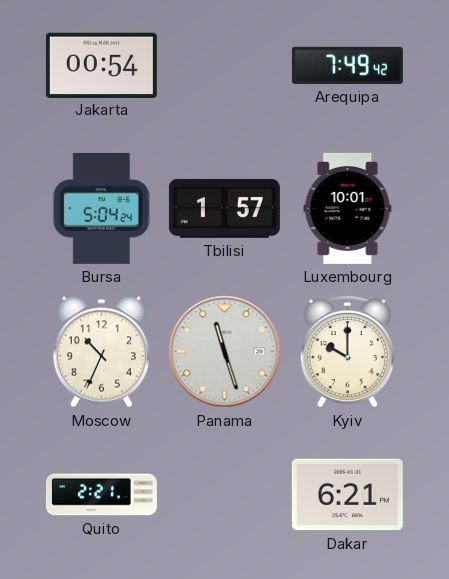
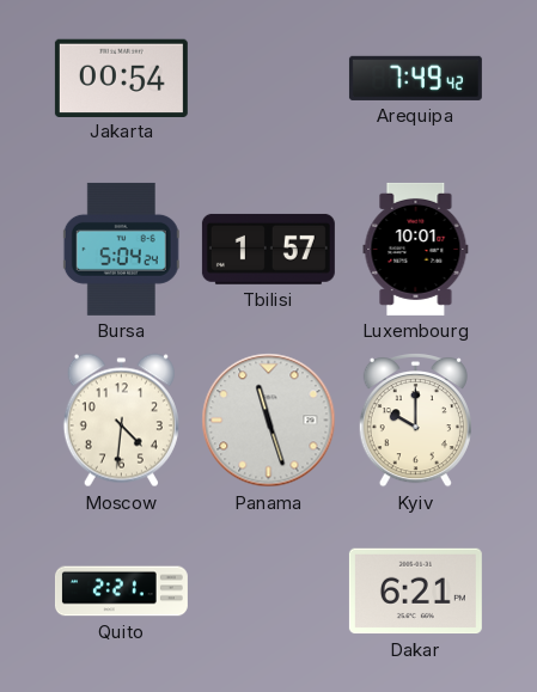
Moscow: 10:34 -> 4:31 (121, 421)
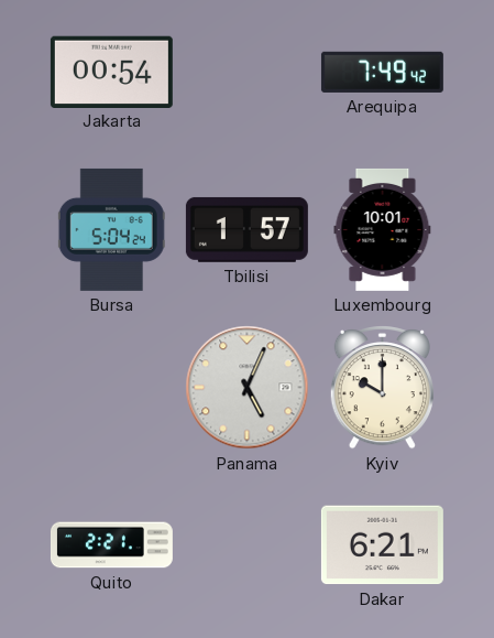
Moscow: 4:31 -> none (121, 421)
Panama: 11:27 -> 5:04 (248, 388)
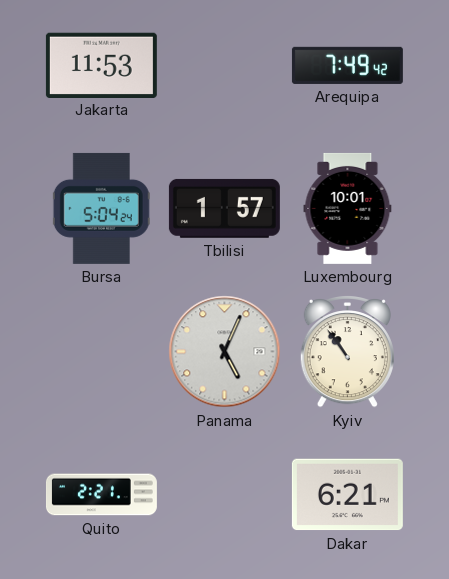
Jakarta: 00:54 -> 11:53 (101, 65)
Kyiv: 10:00 -> 10:54 (347, 352)
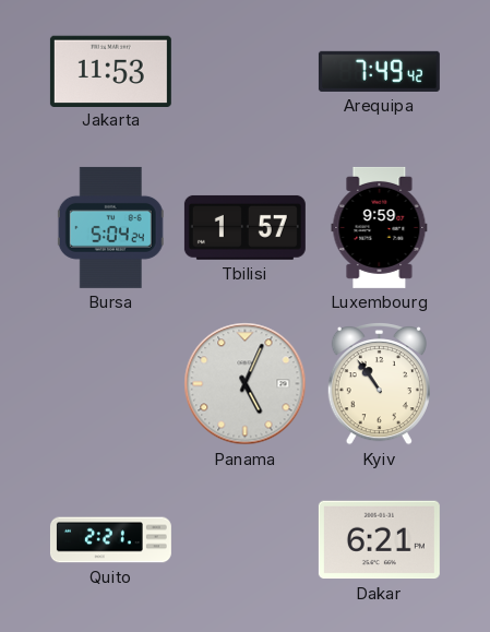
Luxembourg: 10:01 -> 9:59 (380, 227)
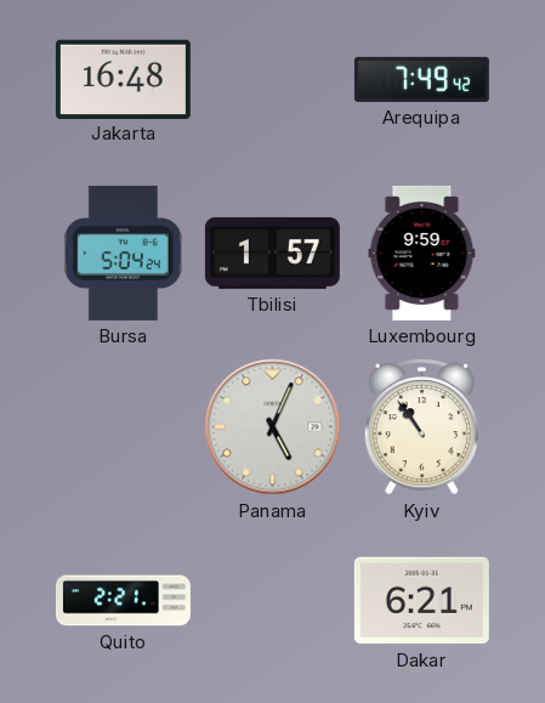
Jakarta: 11:53 -> 16:48 (123, 79)
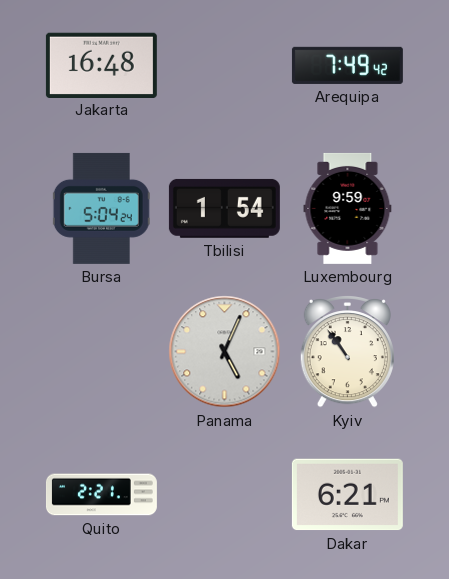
Tbilisi: 1:57 -> 1:54 (224, 208)
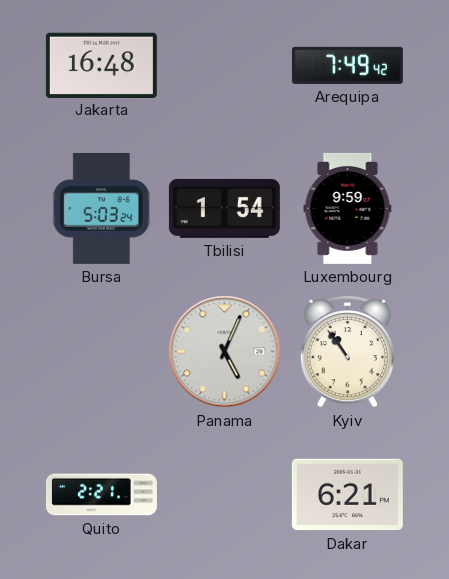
Bursa: 5:04 -> 5:03 (101, 208)
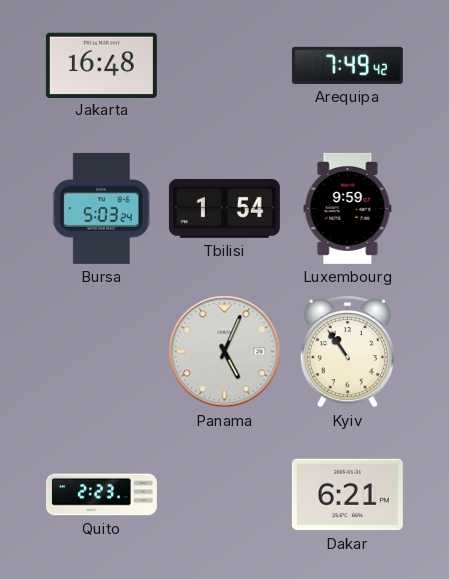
Quito: 2:21 -> 2:23 (101, 495)
